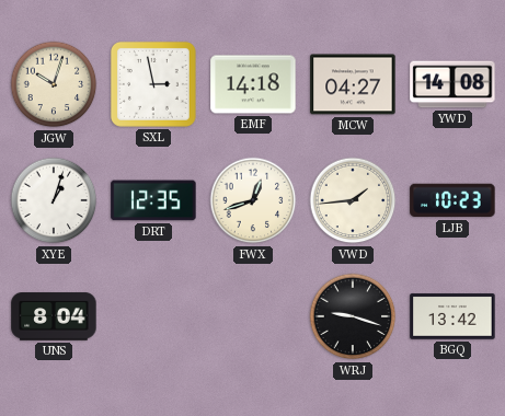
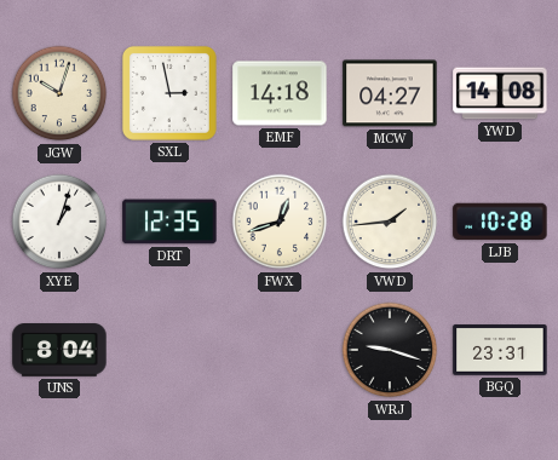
LJB: 10:23 -> 10:28 (500, 222)
BGQ: 13:42 -> 23:31 (500, 350)
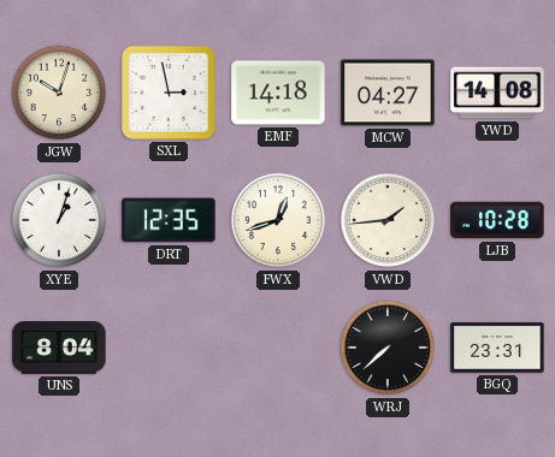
WRJ: 9:18 -> 7:38 (388, 348)
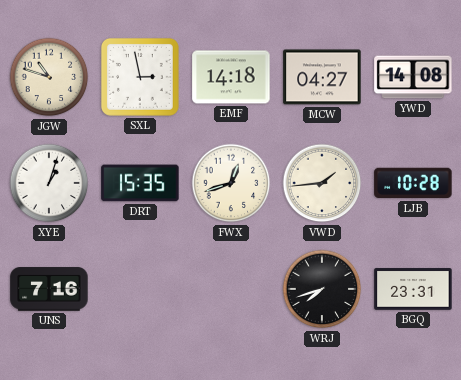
JGW: 10:03 -> 10:48 (49, 77)
DRT: 12:35 -> 15:35 (140, 183)
UNS: 8:04 -> 7:16 (49, 289)
WRJ: 7:38 -> 7:42 (322, 289)
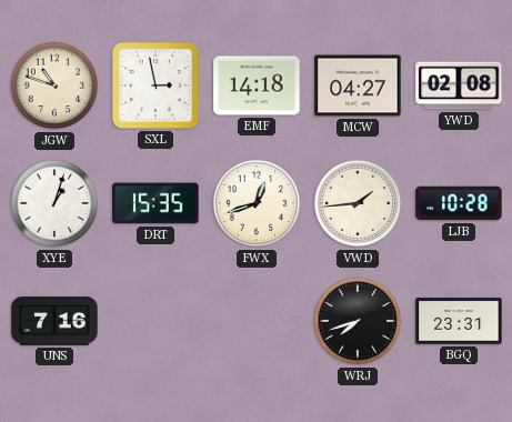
YWD: 14:08 -> 02:08 (459, 86)
